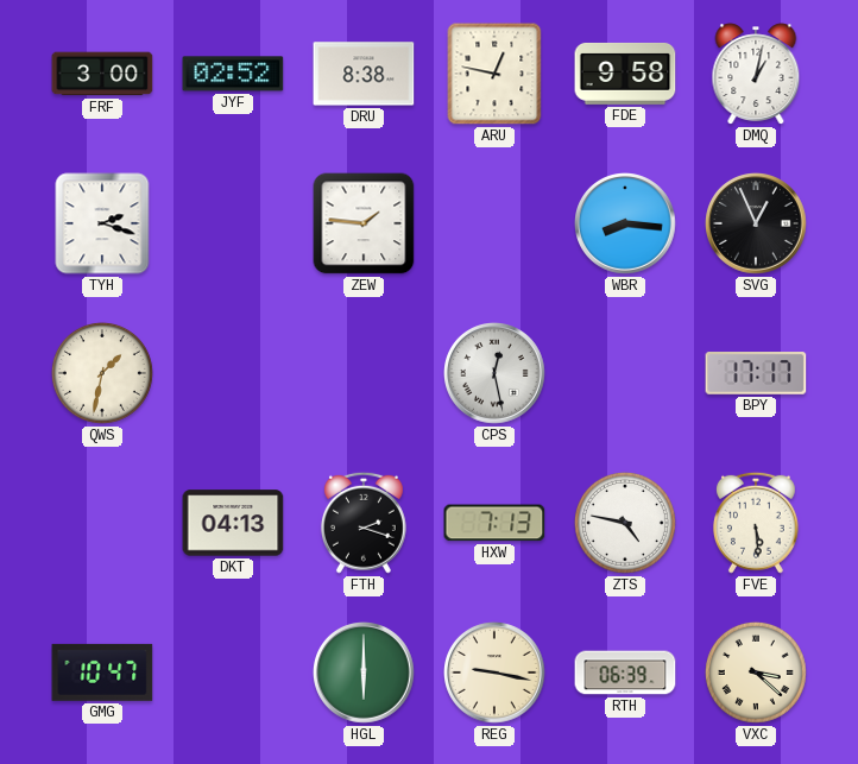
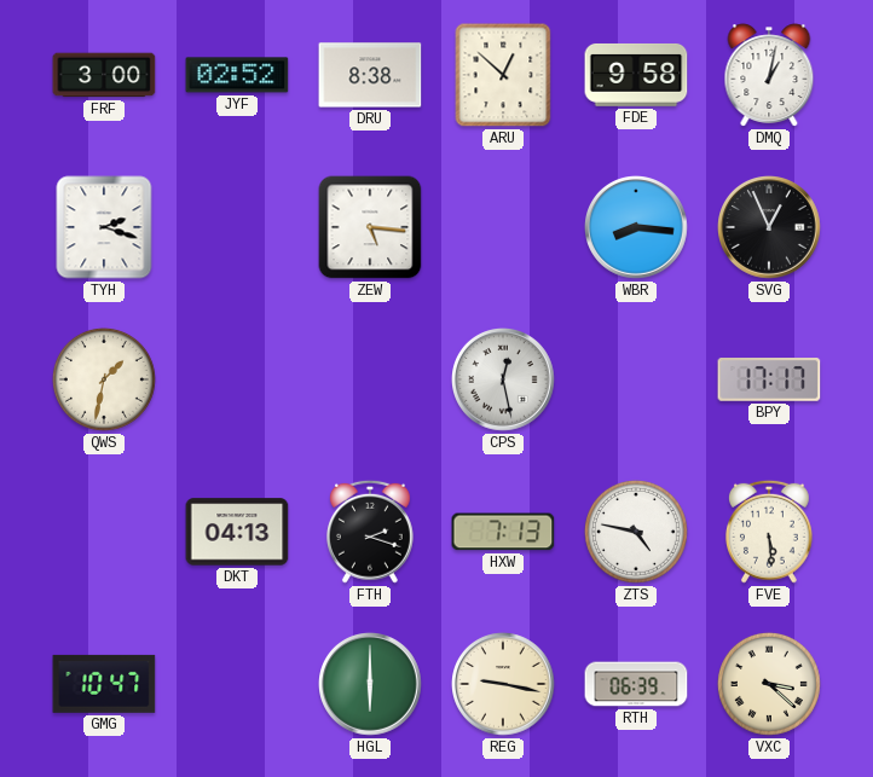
ARU: 12:47 -> 12:52 (503, 75)
ZEW: 1:46 -> 5:16 (370, 227)
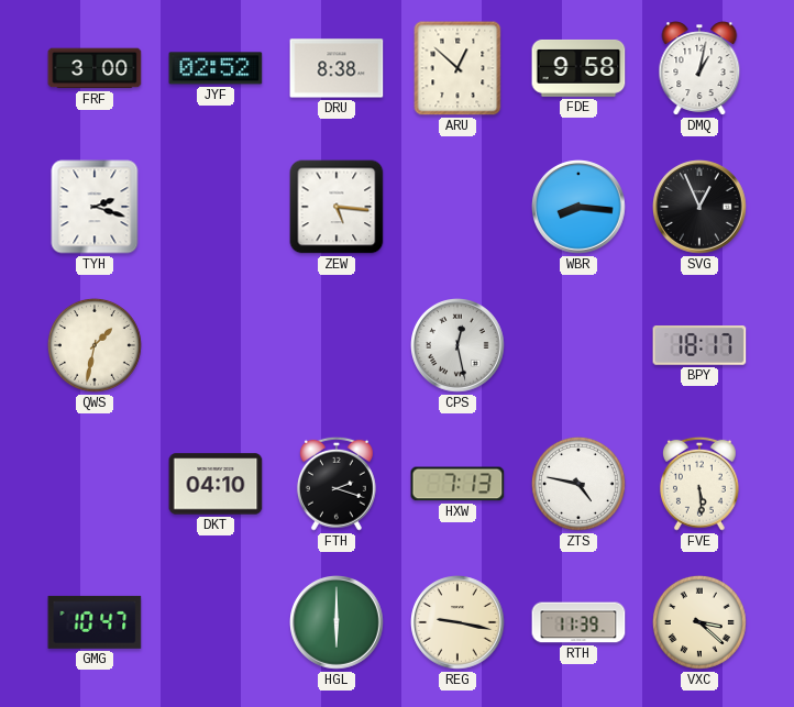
BPY: 17:17 -> 18:17 (699, 345)
DKT: 04:13 -> 04:10 (216, 484)
RTH: 06:39 -> 11:39 (578, 622)
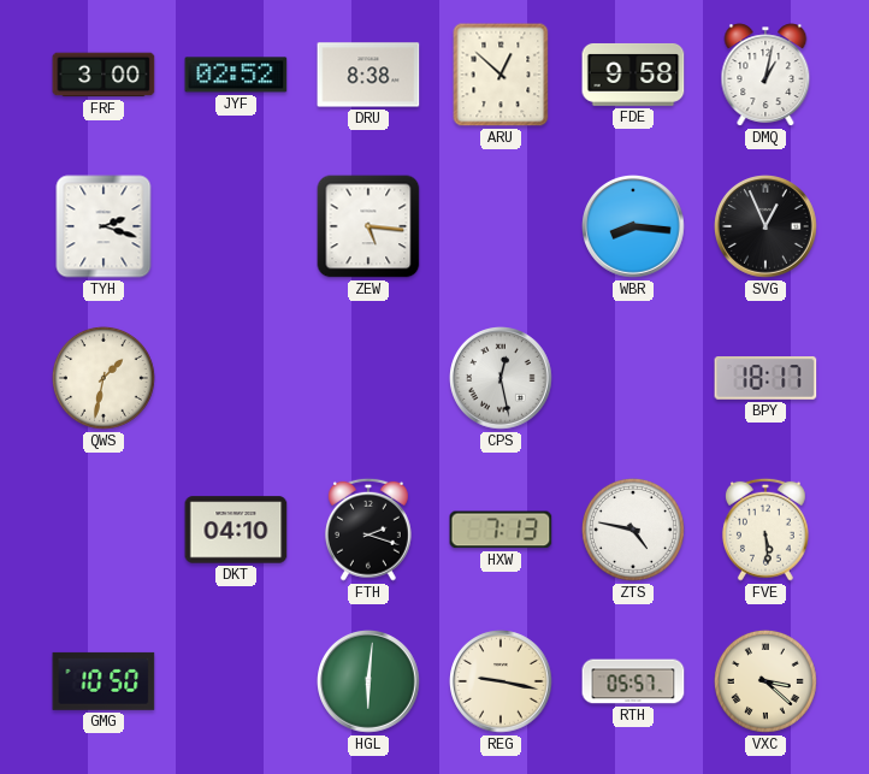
GMG: 10:47 -> 10:50 (104, 681)
HGL: 6:00 -> 6:01 (370, 683)
RTH: 11:39 -> 05:57 (633, 681)
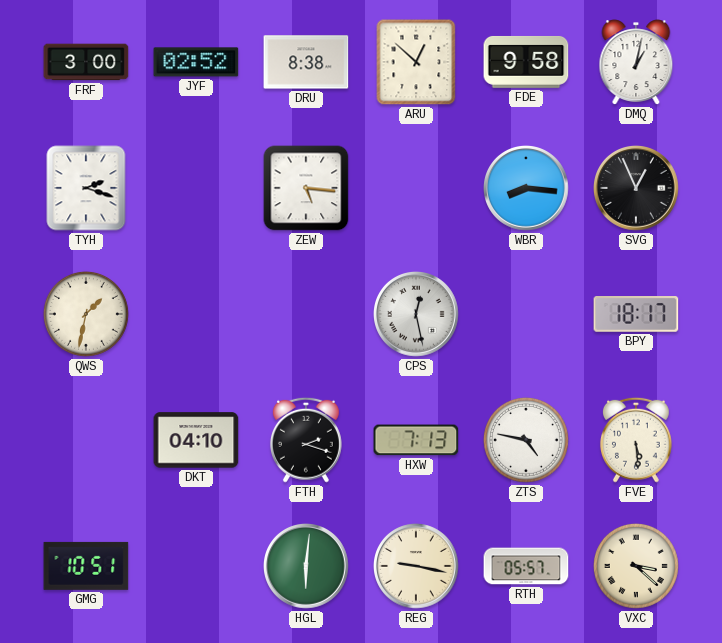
GMG: 10:50 -> 10:51 (86, 566)
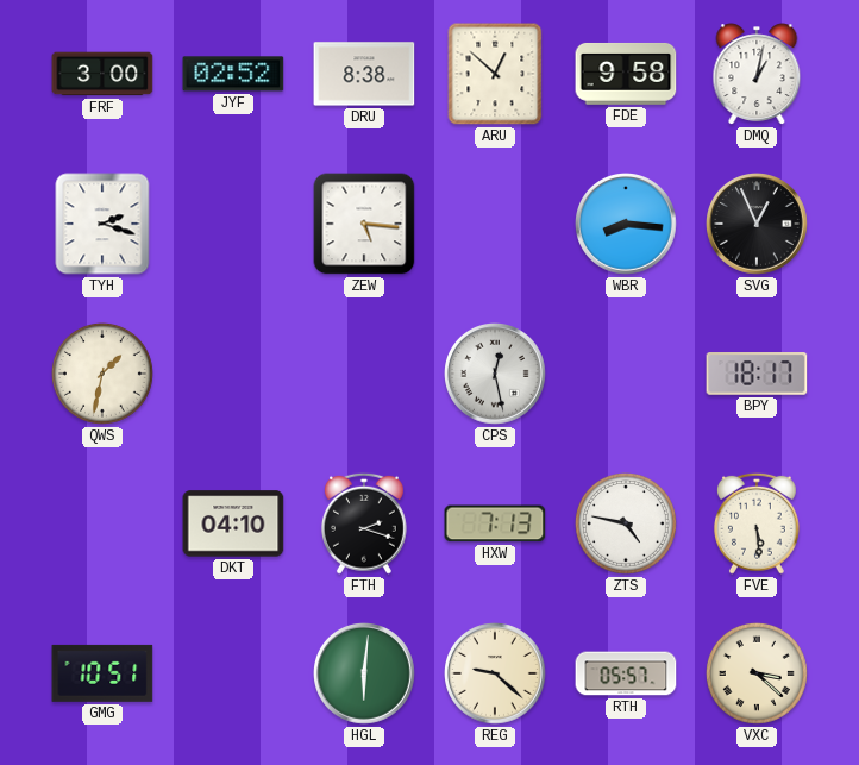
REG: 9:17 -> 9:22 (496, 675)
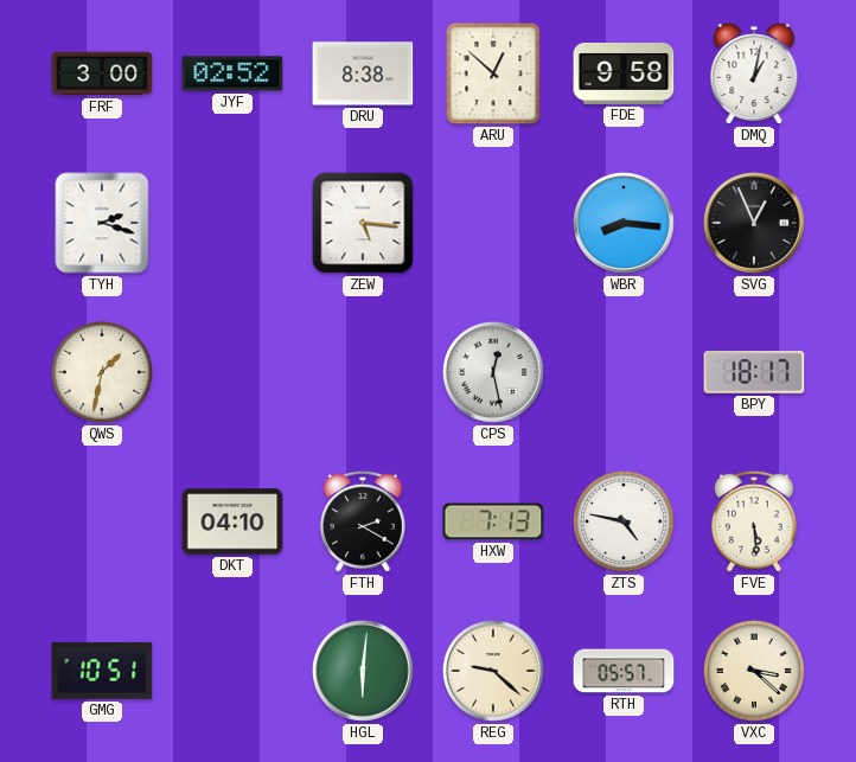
FTH: 2:18 -> 2:20 (363, 521)
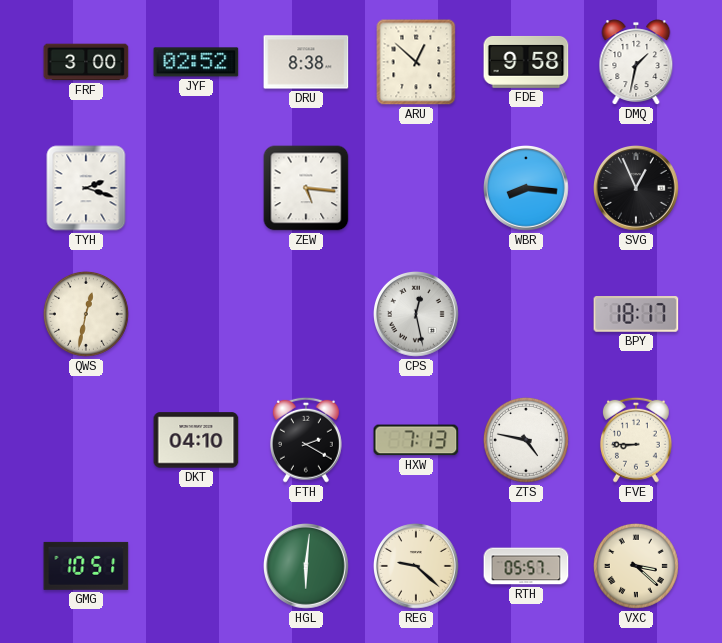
DMQ: 1:02 -> 1:32 (636, 62)
QWS: 1:32 -> 12:32 (86, 314)
FVE: 5:29 -> 8:45 (636, 440)
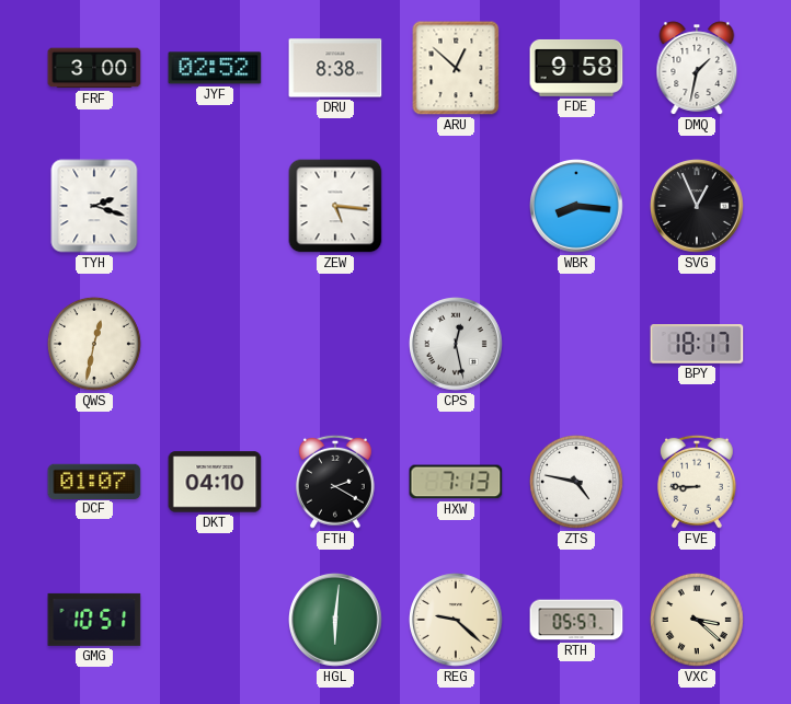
DCF: none -> 01:07 (94, 481)
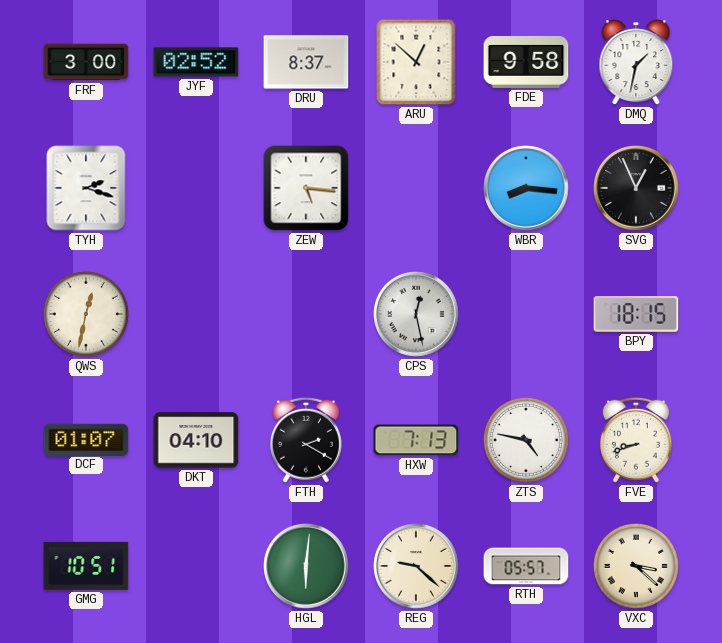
DRU: 8:38 -> 8:37 (306, 62)
BPY: 18:17 -> 18:15 (636, 314)
FVE: 8:45 -> 8:42 (636, 440)
